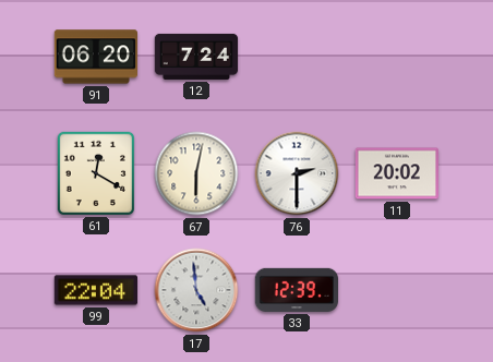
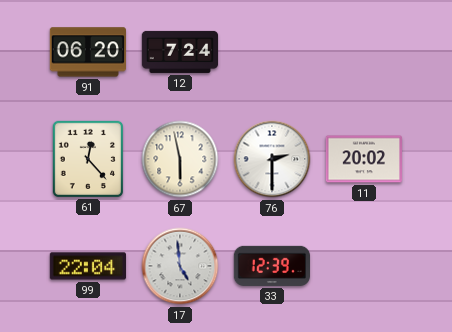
61: 12:20 -> 12:23 (87, 158)
67: 6:02 -> 5:58 (180, 159)
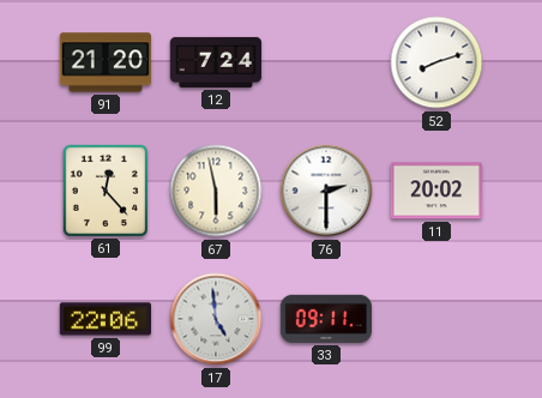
91: 06:20 -> 21:20 (104, 62)
52: none -> 8:12 (436, 62)
99: 22:04 -> 22:06 (104, 319)
33: 12:39 -> 09:11 (325, 319)
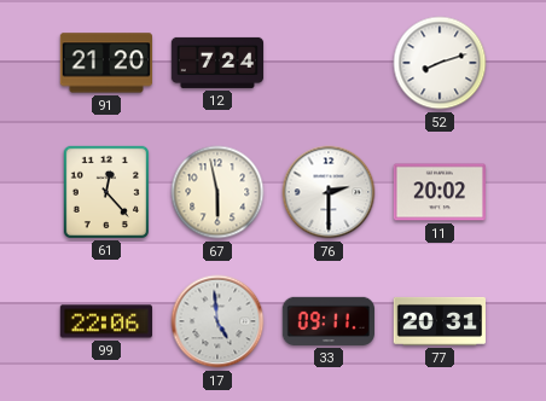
77: none -> 20:31 (438, 321)
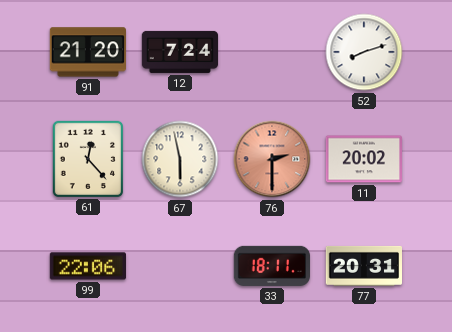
76 dial: white -> salmon (272, 159)
17: 4:59 -> none (217, 321)
33: 09:11 -> 18:11 (271, 266)
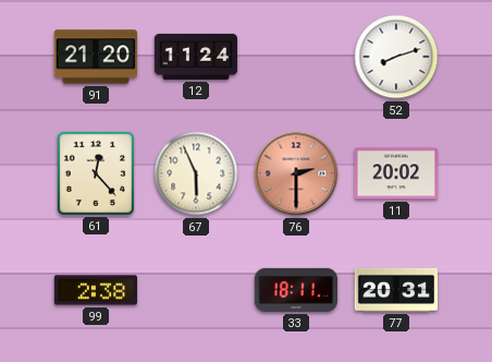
12: 7:24 -> 11:24 (196, 57)
67: 5:58 -> 5:56 (196, 173)
99: 22:06 -> 2:38 (95, 290)
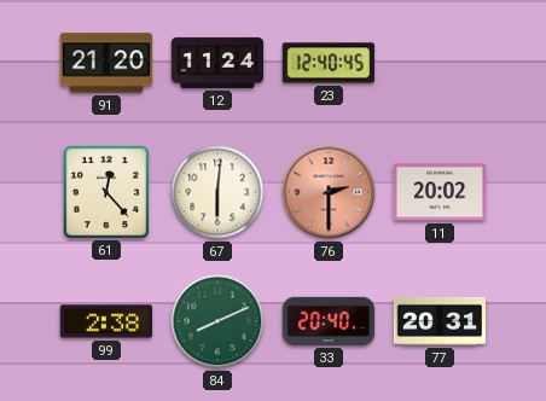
23: none -> 12:40 (329, 63)
52: 8:12 -> none (396, 57)
67: 5:56 -> 6:01 (217, 192)
84: none -> 8:11 (217, 321)
33: 18:11 -> 20:40 (327, 321)
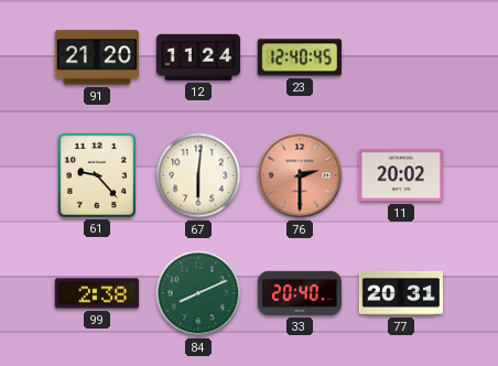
61: 12:23 -> 9:23 (96, 174)
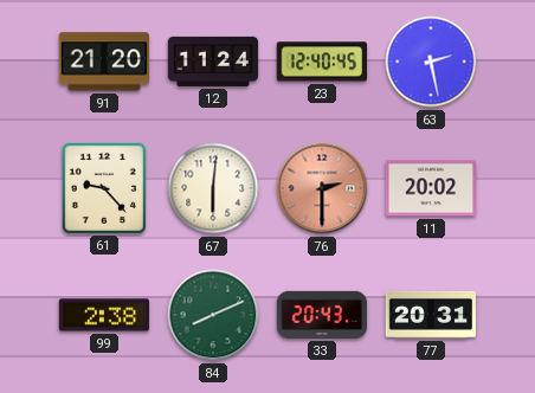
63: none -> 2:28 (431, 62)
33: 20:40 -> 20:43 (321, 315)
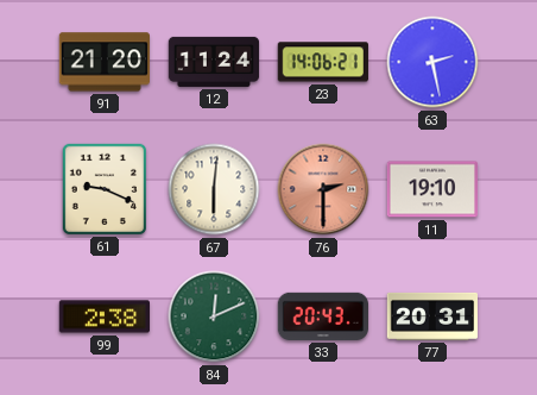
23: 12:40 -> 14:06 (323, 62)
61: 9:23 -> 9:19 (103, 188)
11: 20:02 -> 19:10 (431, 189)
84: 8:11 -> 12:11 (214, 316)
